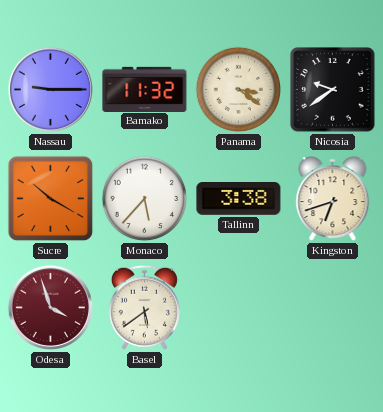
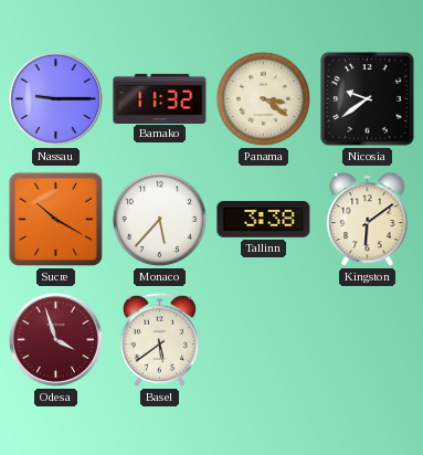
Kingston: 6:42 -> 6:09 (368, 220)
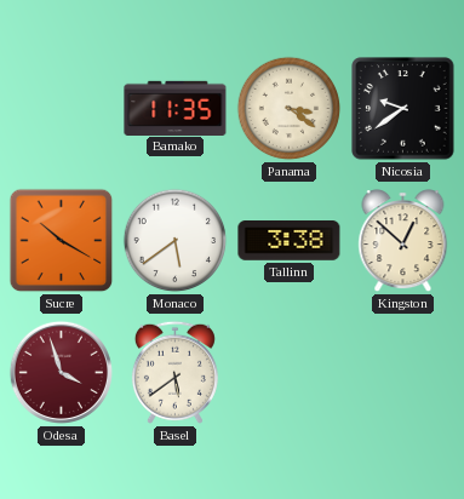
Nassau: 9:15 -> none (55, 98)
Bamako: 11:32 -> 11:35 (176, 108)
Monaco: 5:37 -> 5:39 (176, 241)
Kingston: 6:09 -> 12:52 (403, 241)
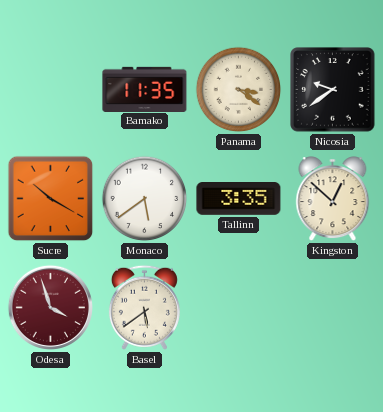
Tallinn: 3:38 -> 3:35 (239, 199)
